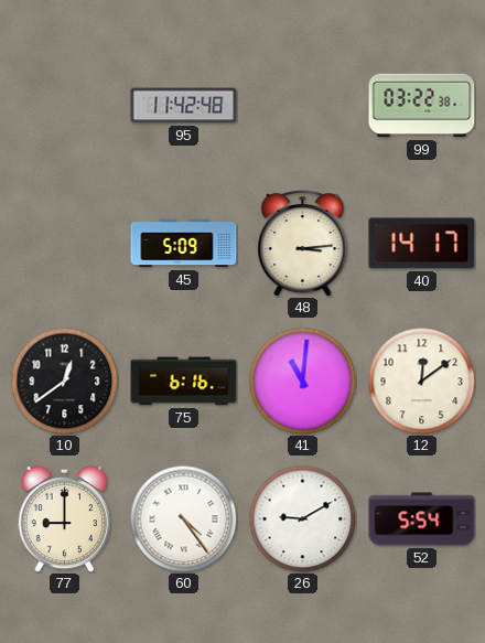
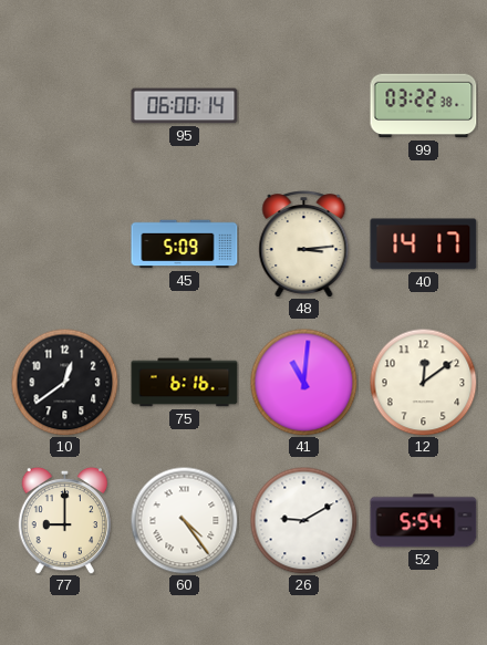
95: 11:42 -> 06:00 (185, 106)
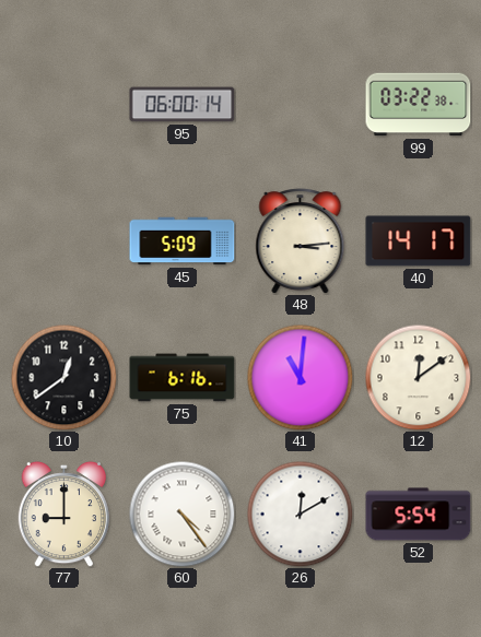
26: 9:10 -> 12:10 (300, 514)
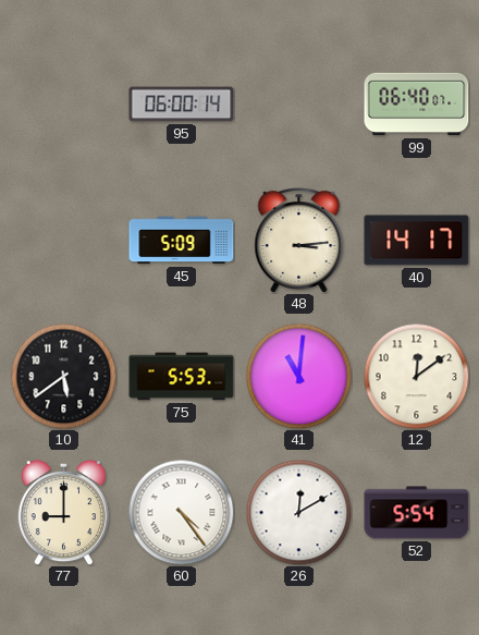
99: 03:22 -> 06:40 (417, 105)
10: 12:39 -> 5:39 (63, 376)
75: 6:16 -> 5:53 (182, 377)
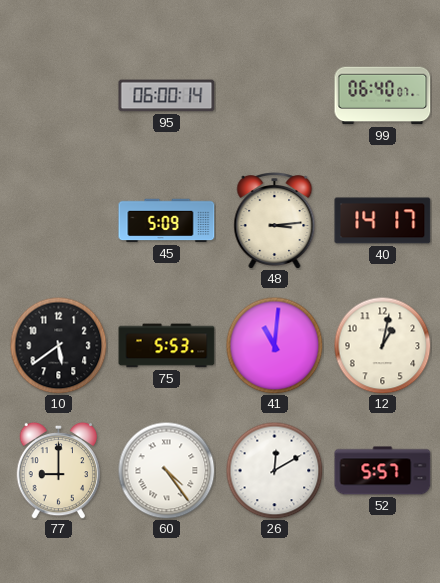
12: 12:09 -> 1:02 (382, 345)
52: 5:54 -> 5:57 (383, 471)
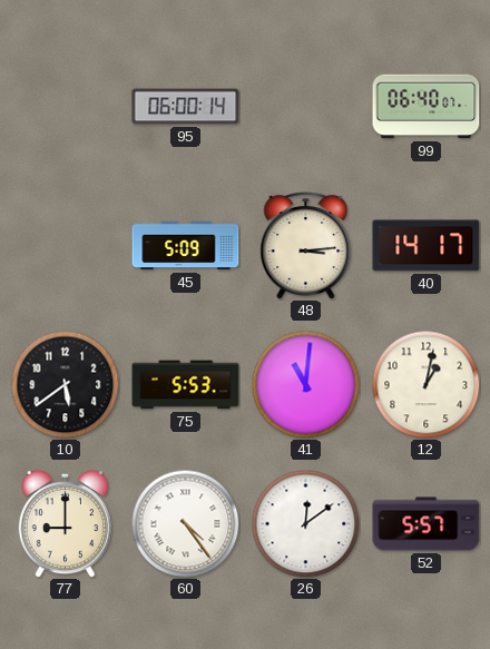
26: 12:10 -> 12:09 (305, 523)
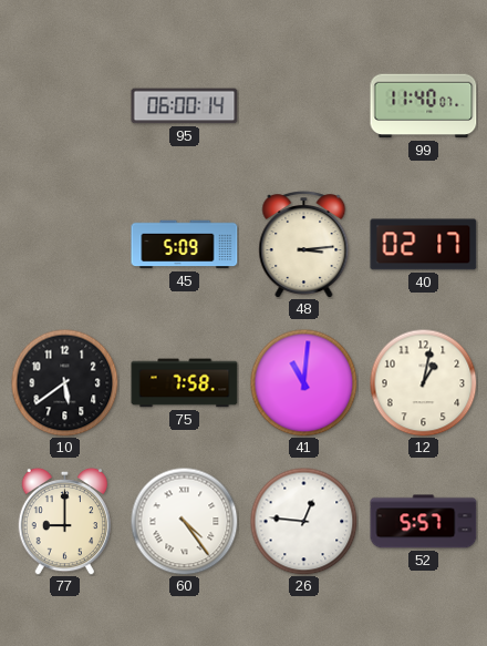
99: 06:40 -> 11:40 (424, 106)
40: 14:17 -> 02:17 (424, 245)
75: 5:53 -> 7:58 (185, 383)
26: 12:09 -> 12:46 (303, 521)
